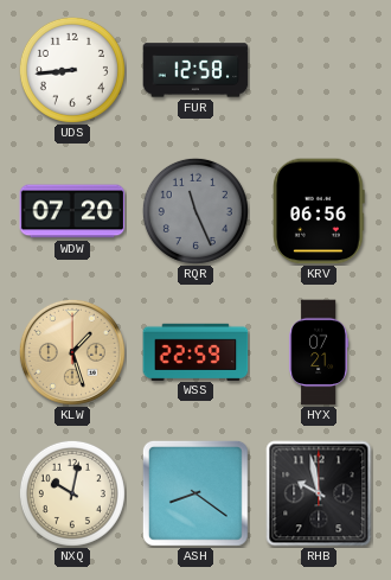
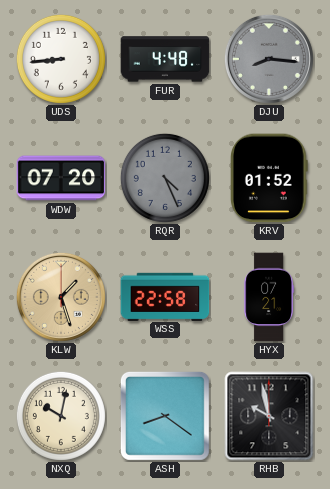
FUR: 12:58 -> 4:48 (165, 59)
DJU: none -> 8:16 (269, 59)
RQR: 11:26 -> 4:26 (165, 178)
KRV: 06:56 -> 01:52 (270, 178)
WSS: 22:59 -> 22:58 (165, 296)
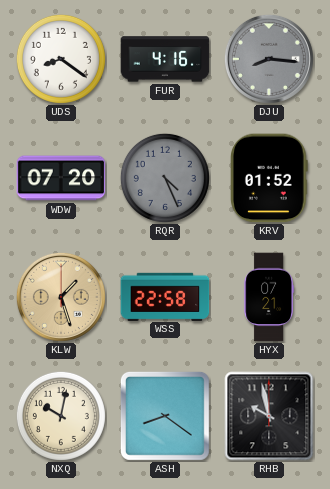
UDS: 8:44 -> 8:21 (61, 59)
FUR: 4:48 -> 4:16 (165, 59)
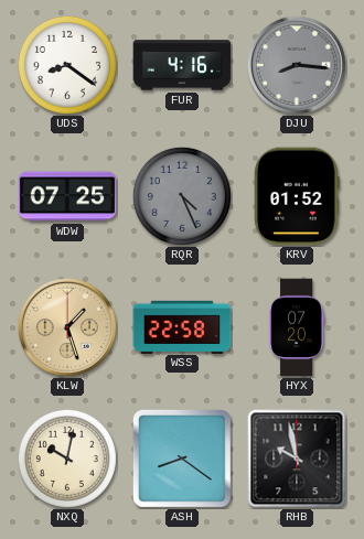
WDW: 07:20 -> 07:25 (67, 196)
HYX: 07:21 -> 07:20 (296, 327)
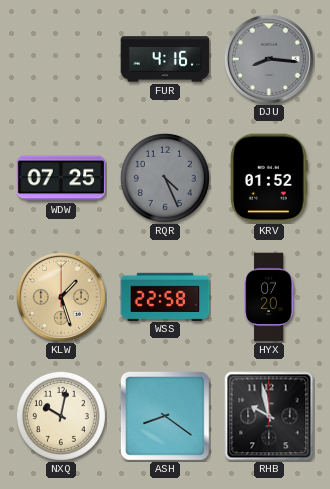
UDS: 8:21 -> none (67, 65)
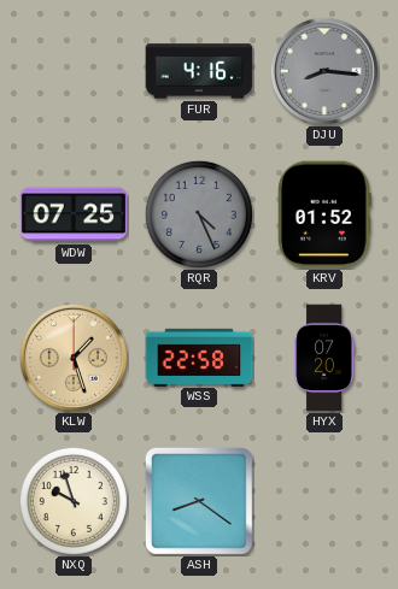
NXQ: 10:02 -> 9:57 (74, 501)
RHB: 9:58 -> none (269, 416)
